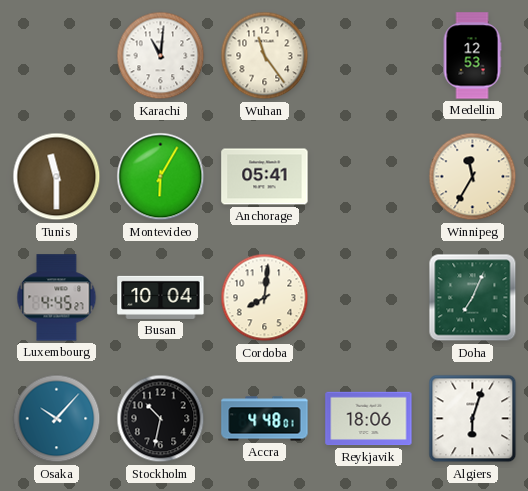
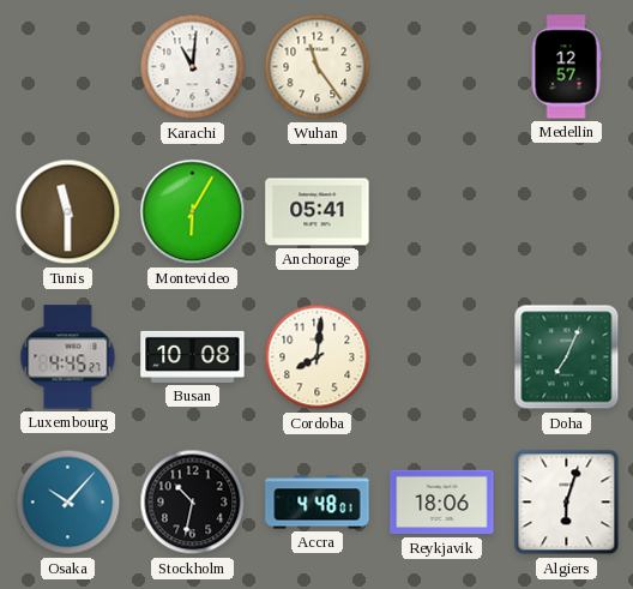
Medellin: 12:53 -> 12:57 (566, 67)
Winnipeg: 11:35 -> none (473, 177)
Busan: 10:04 -> 10:08 (193, 356)
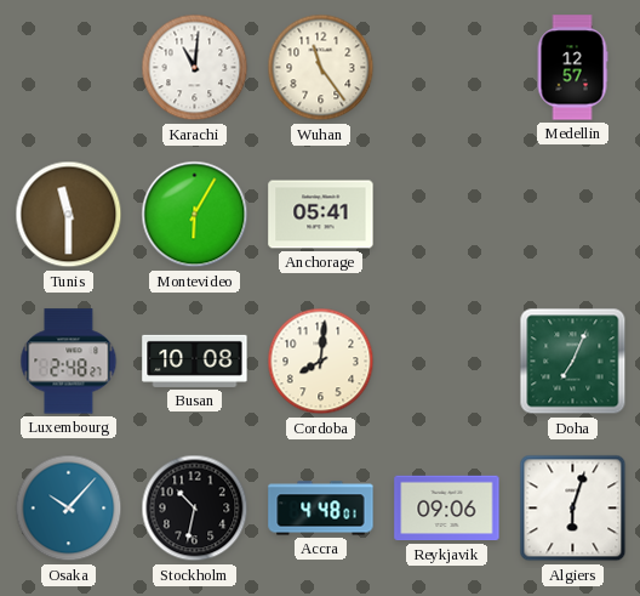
Luxembourg: 4:45 -> 2:48 (69, 362)
Reykjavik: 18:06 -> 09:06 (447, 509)
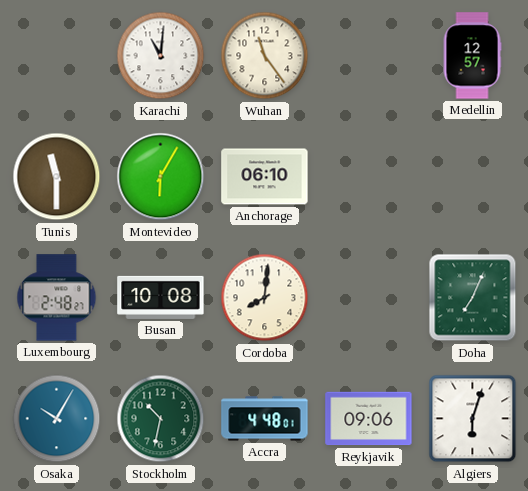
Anchorage: 05:41 -> 06:10 (265, 177)
Osaka: 10:07 -> 10:05 (57, 419)
Stockholm dial: black -> green (161, 419)
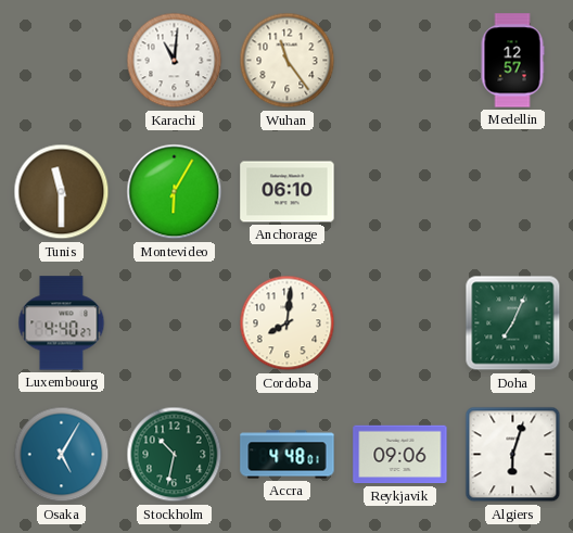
Luxembourg: 2:48 -> 4:40 (62, 323)
Busan: 10:08 -> none (161, 297)
Osaka: 10:05 -> 5:05 (62, 455)
